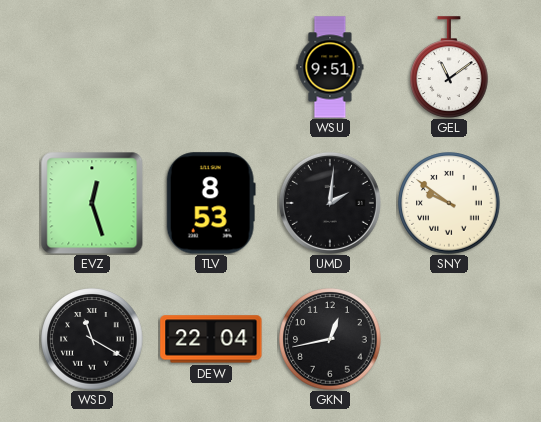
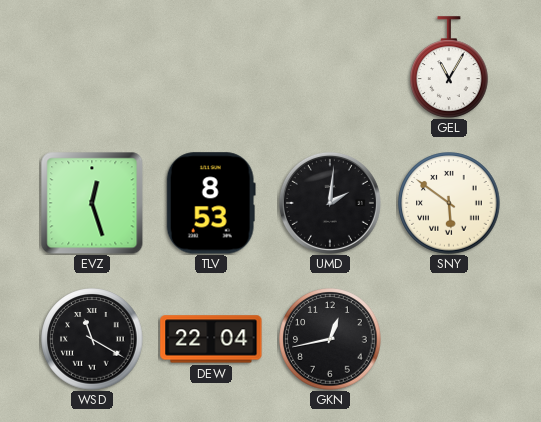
WSU: 9:51 -> none (330, 67)
GEL: 11:09 -> 11:05 (449, 67)
SNY: 9:51 -> 5:51 (449, 203)
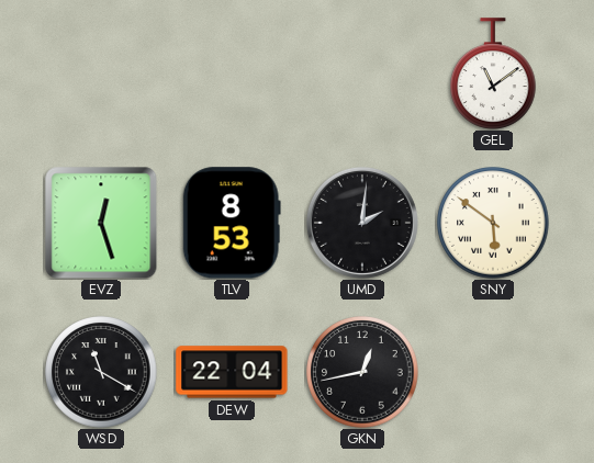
GEL: 11:05 -> 11:09 (493, 74)
